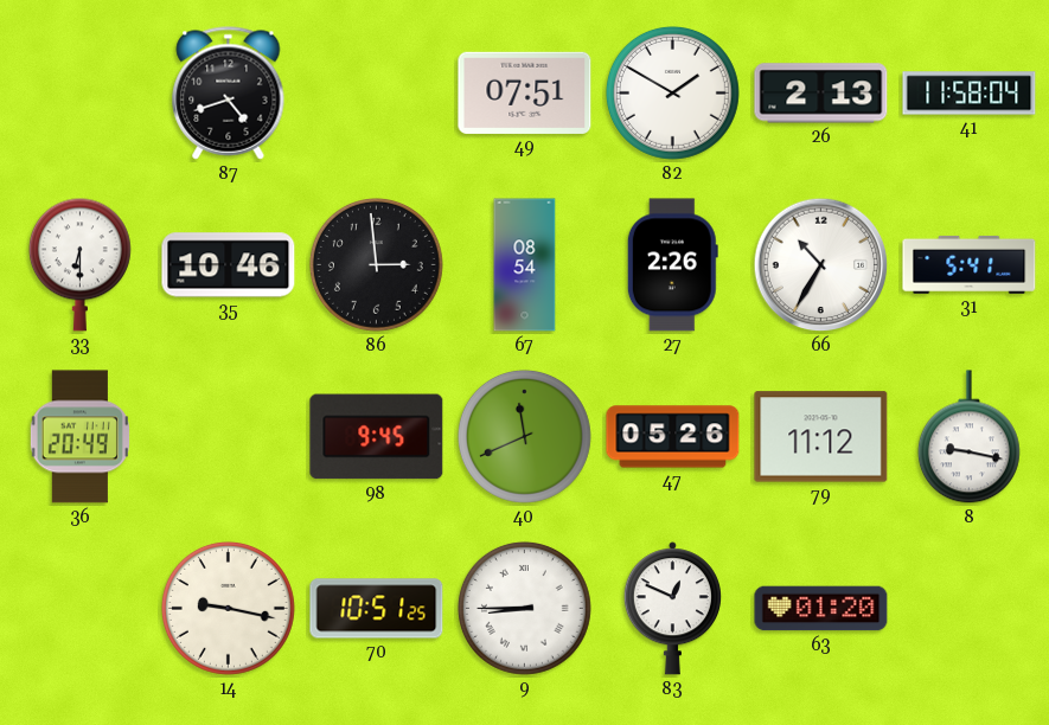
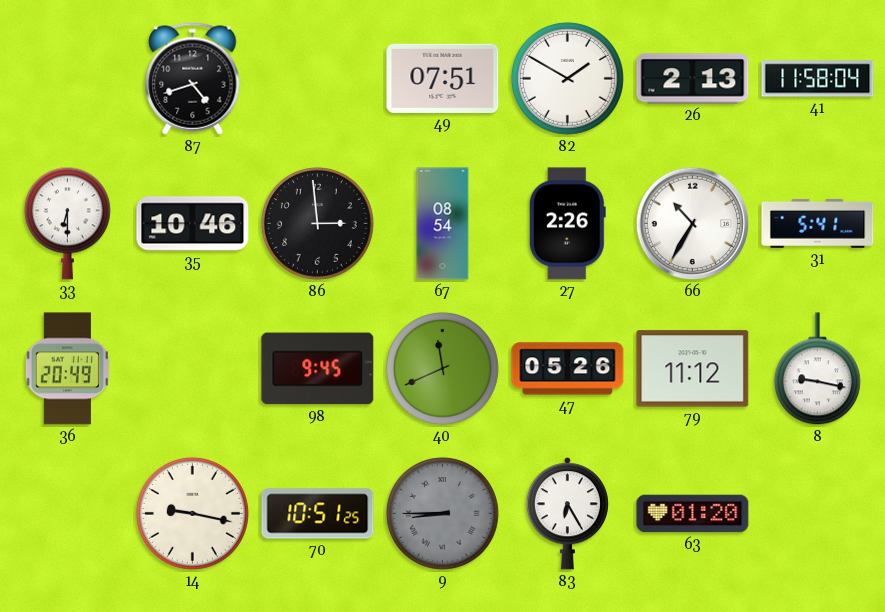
9 dial: white -> grey (442, 513)
83: 12:49 -> 6:25 (567, 514)
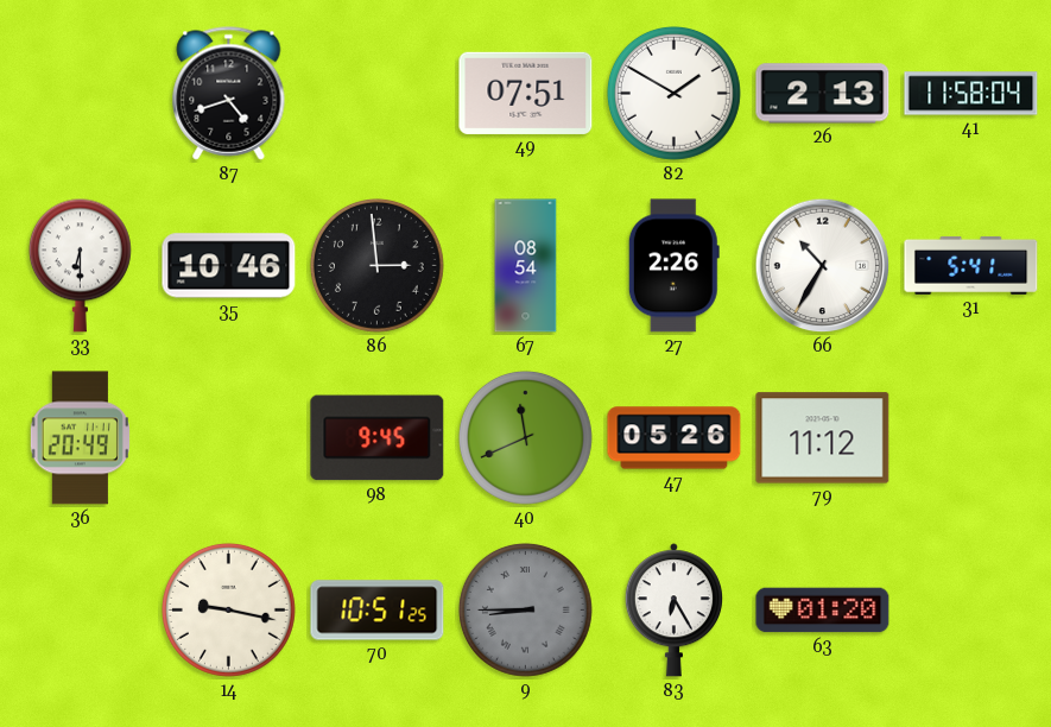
8: 9:17 -> none (817, 369)
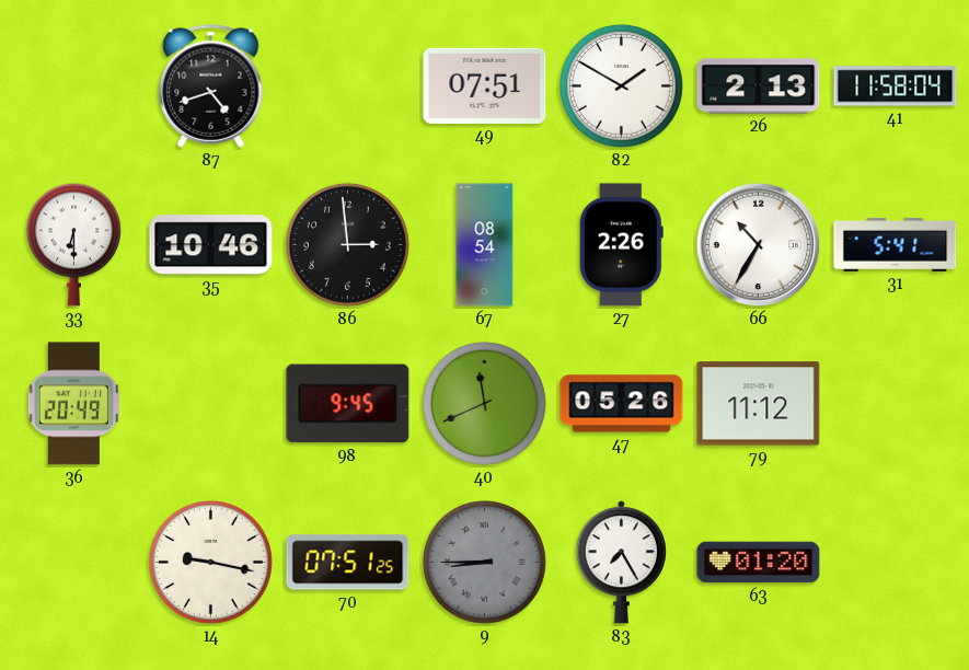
70: 10:51 -> 07:51 (348, 563)
83: 6:25 -> 7:25 (621, 563)
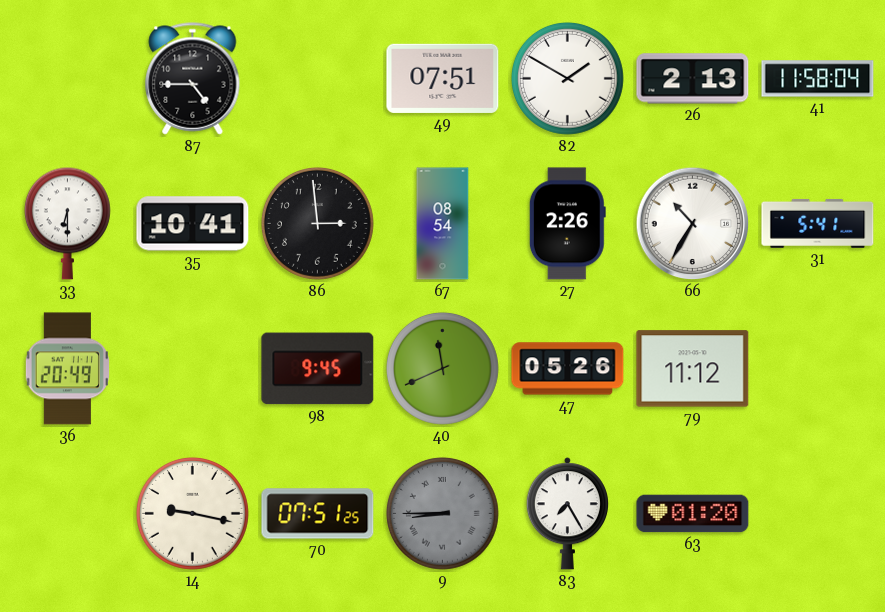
87: 4:42 -> 4:45 (193, 79)
35: 10:46 -> 10:41 (193, 224)
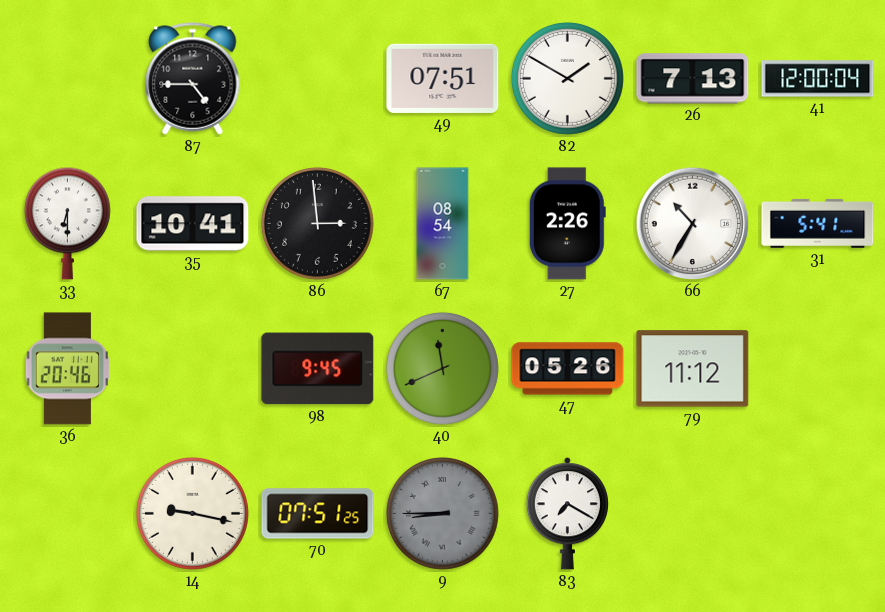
26: 2:13 -> 7:13 (693, 79)
41: 11:58 -> 12:00 (818, 79)
36: 20:49 -> 20:46 (67, 369)
83: 7:25 -> 7:20 (567, 514)
63: 01:20 -> none (693, 514)
